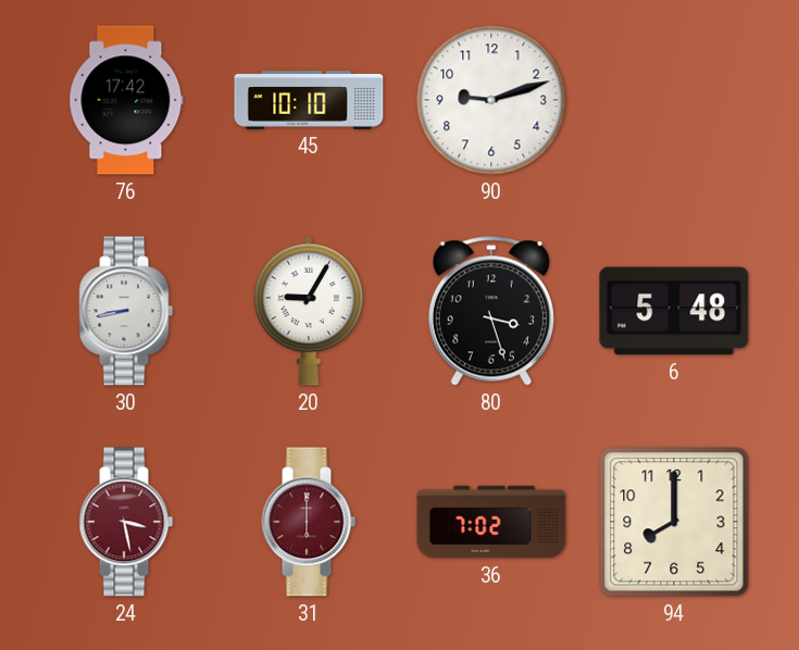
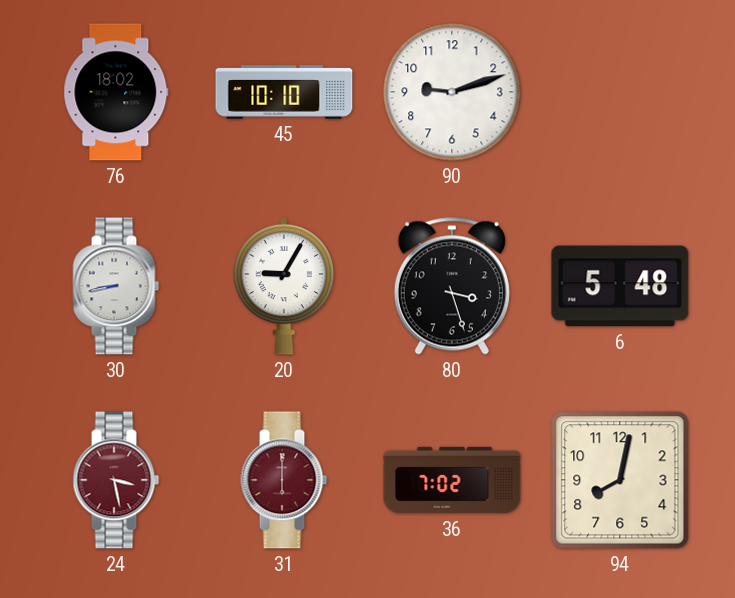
76: 17:42 -> 18:02 (116, 92)
94: 8:00 -> 8:02 (620, 480)
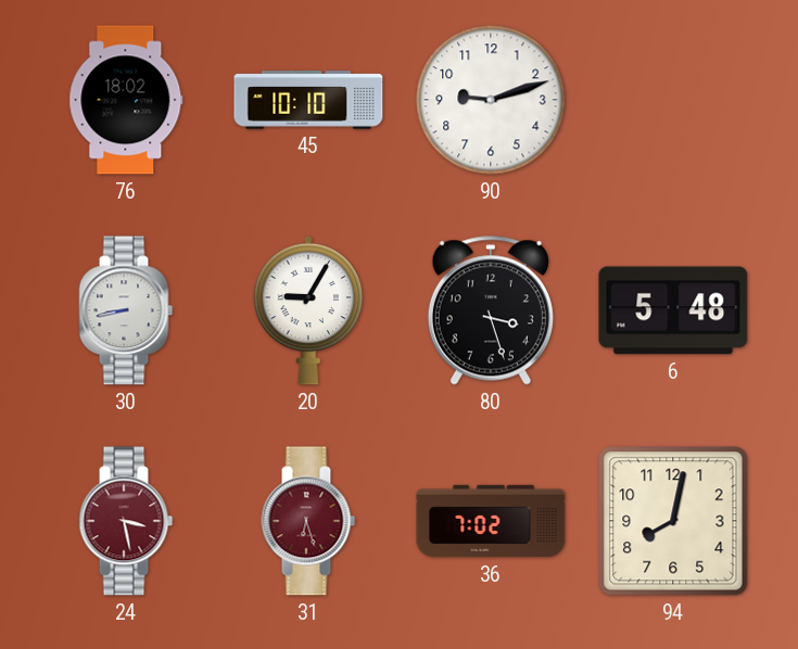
31: 6:00 -> 6:27 (308, 521)
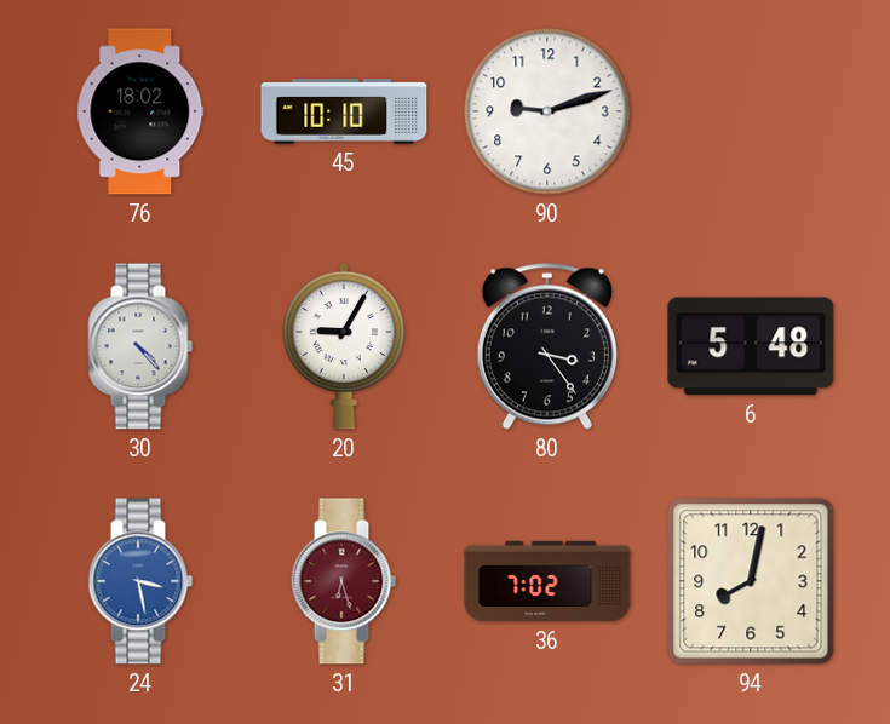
30: 8:43 -> 4:23 (140, 346)
80: 3:27 -> 3:24 (547, 346)
24 dial: burgundy -> blue (140, 581)
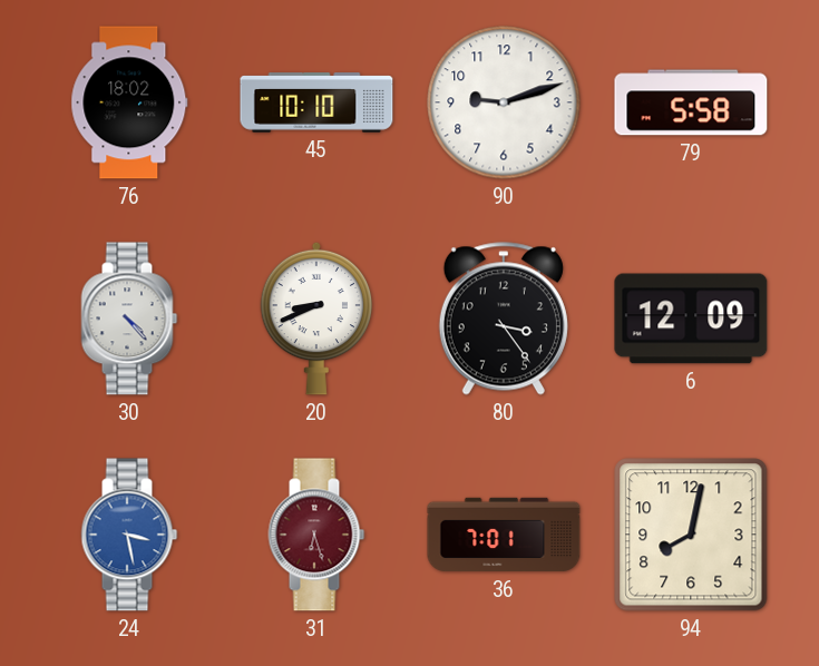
79: none -> 5:58 (691, 102)
20: 9:05 -> 8:41 (316, 319)
6: 5:48 -> 12:09 (691, 319)
36: 7:02 -> 7:01 (504, 535)
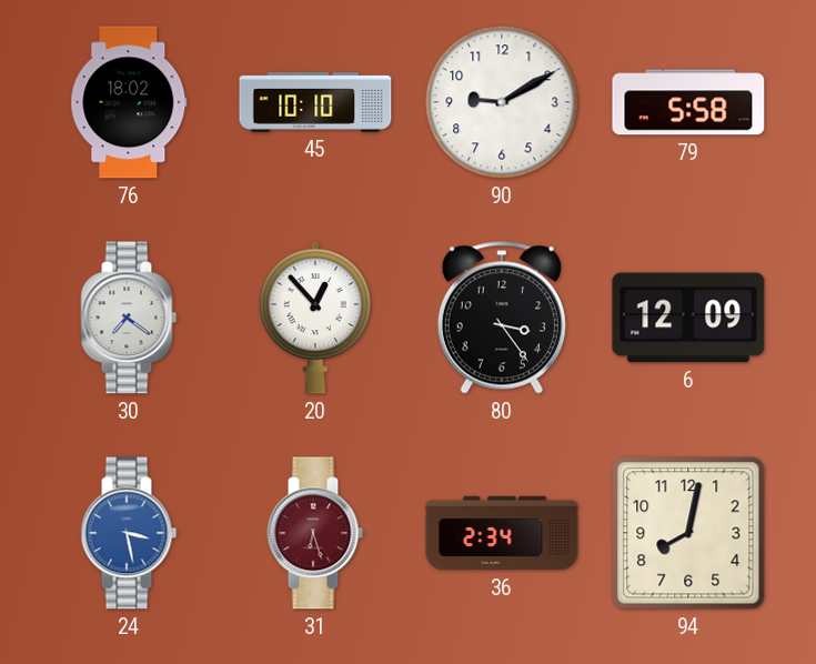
90: 9:12 -> 9:10 (502, 102)
30: 4:23 -> 7:21 (129, 318)
20: 8:41 -> 12:53 (315, 318)
36: 7:01 -> 2:34 (502, 533)
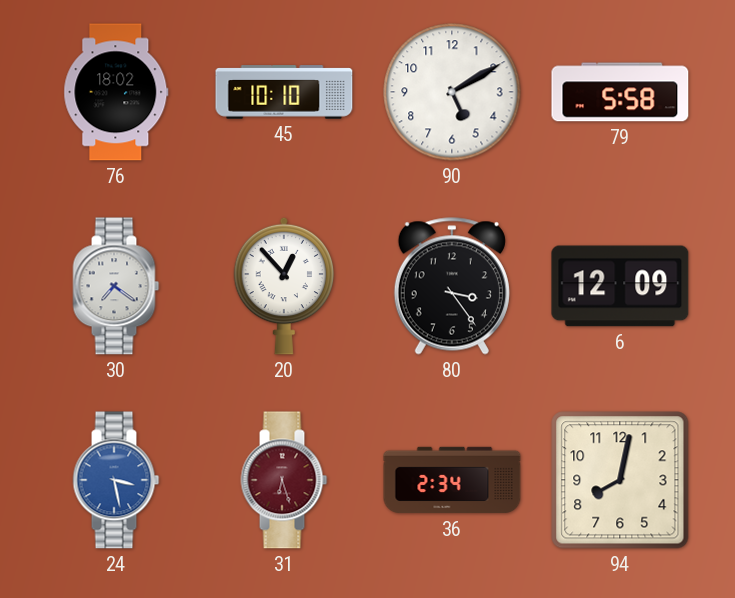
90: 9:10 -> 5:10 (452, 92)
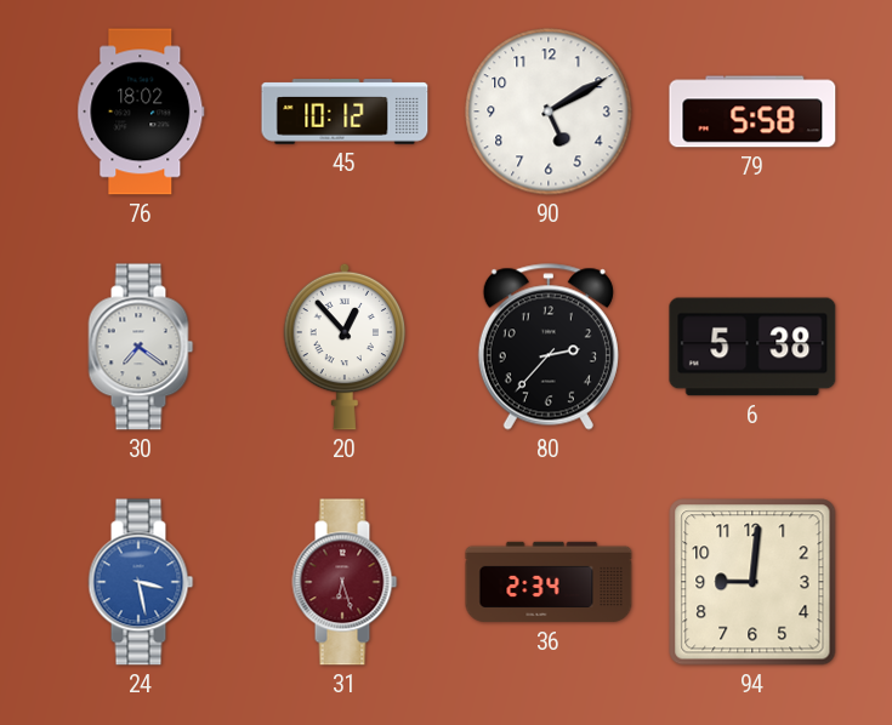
45: 10:10 -> 10:12 (345, 112)
80: 3:24 -> 2:37 (549, 347)
6: 12:09 -> 5:38 (752, 347)
94: 8:02 -> 9:01 (752, 582)
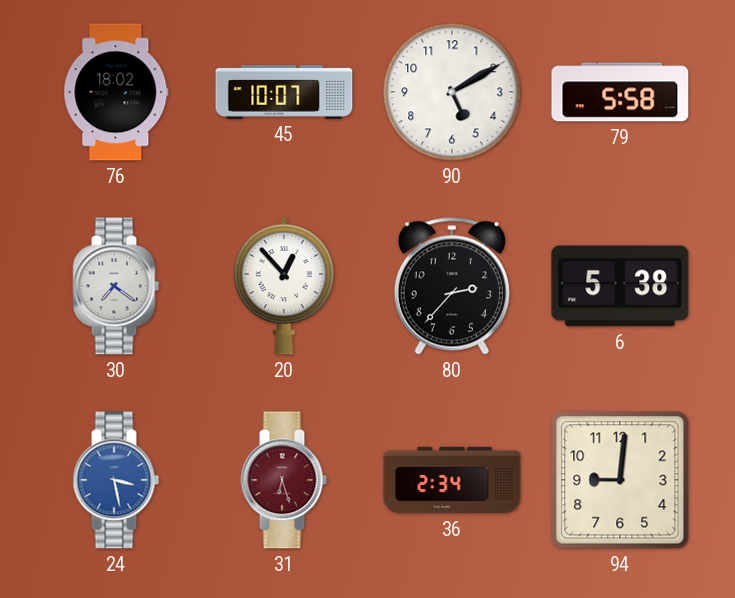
45: 10:12 -> 10:07 (284, 92)
